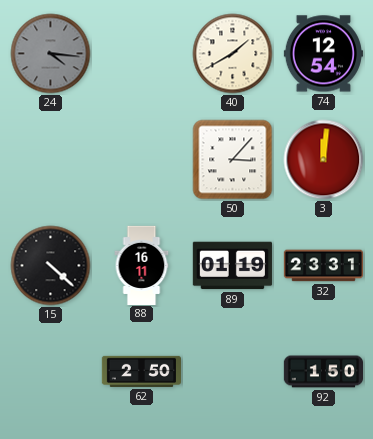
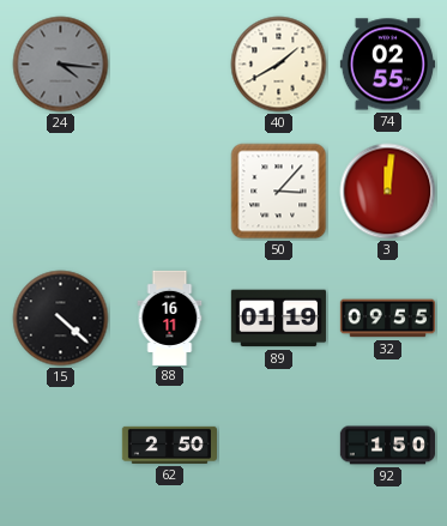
74: 12:54 -> 02:55 (387, 65)
32: 23:31 -> 09:55 (387, 319)
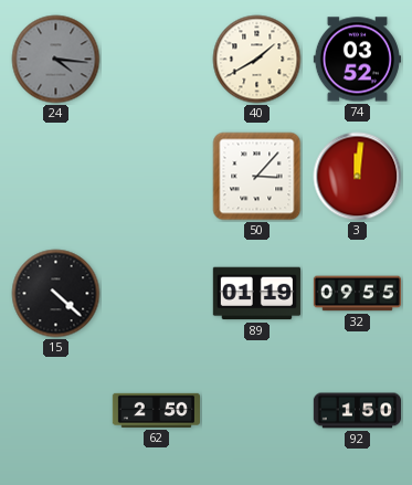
74: 02:55 -> 03:52 (357, 60)
88: 16:11 -> none (170, 318)
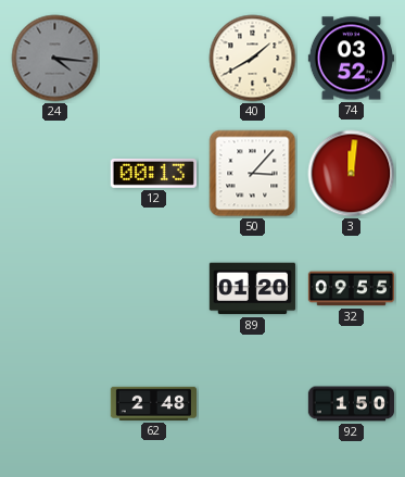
12: none -> 00:13 (153, 173)
15: 4:22 -> none (56, 294)
89: 01:19 -> 01:20 (252, 289)
62: 2:50 -> 2:48 (153, 403)
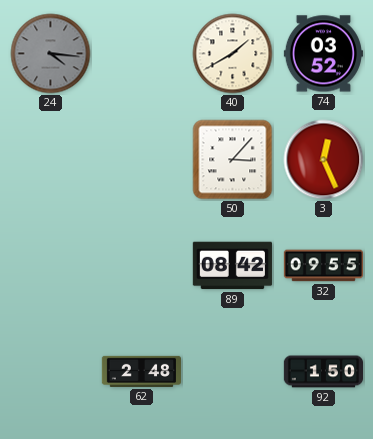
12: 00:13 -> none (153, 173)
3: 12:01 -> 12:26 (324, 160)
89: 01:20 -> 08:42 (232, 266)
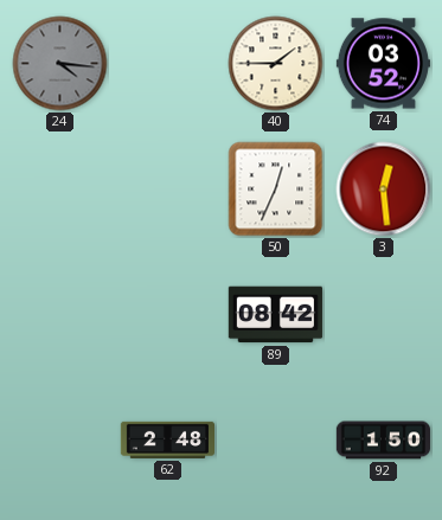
40: 1:40 -> 1:45 (276, 64)
50: 3:07 -> 12:34 (276, 190)
3: 12:26 -> 12:29 (384, 190)
32: 09:55 -> none (323, 266)
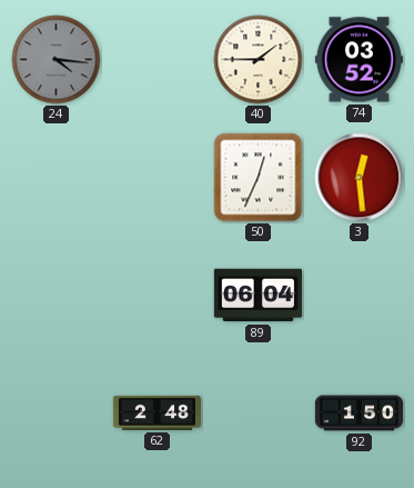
89: 08:42 -> 06:04 (258, 296)
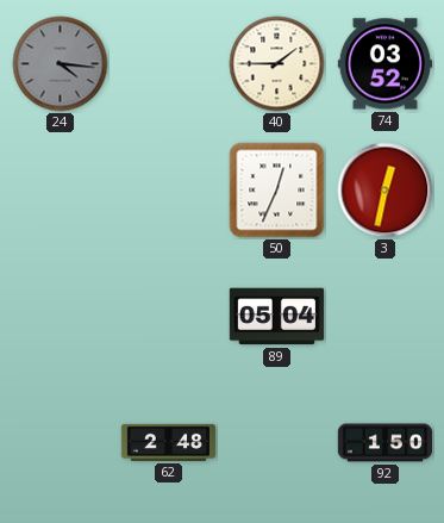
3: 12:29 -> 12:32 (386, 191)
89: 06:04 -> 05:04 (276, 317)
